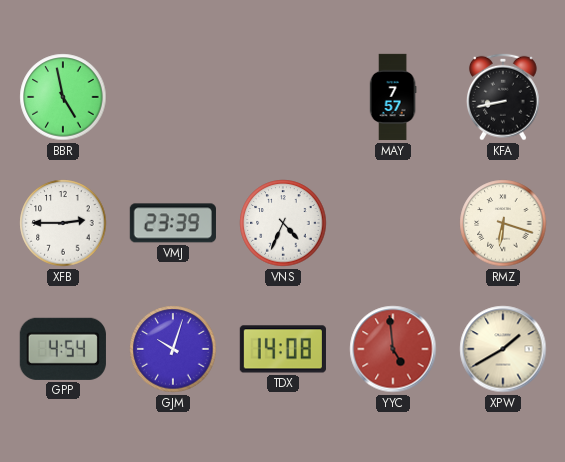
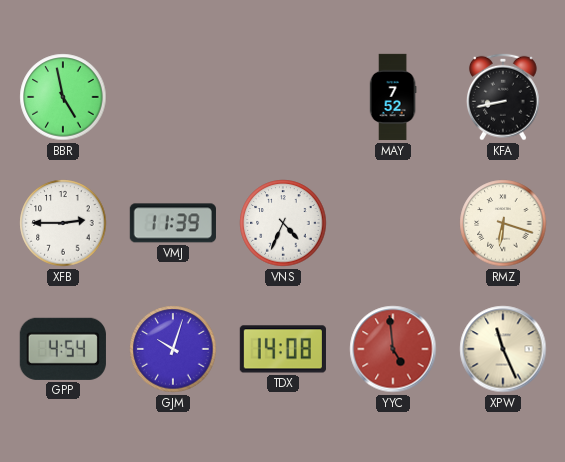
MAY: 7:57 -> 7:52 (393, 97)
VMJ: 23:39 -> 11:39 (173, 223)
XPW: 1:40 -> 11:26 (503, 349)
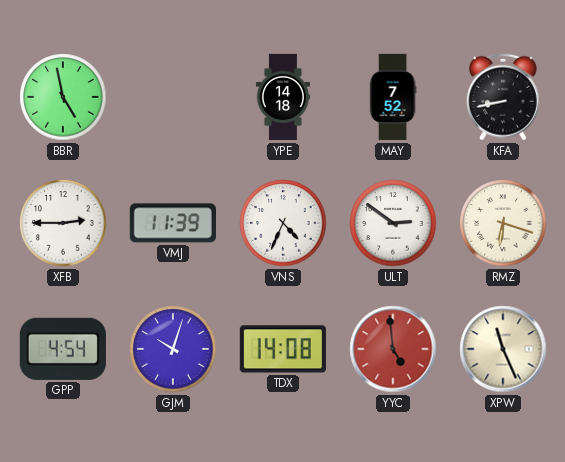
YPE: none -> 14:18 (283, 97)
ULT: none -> 2:51 (393, 223)
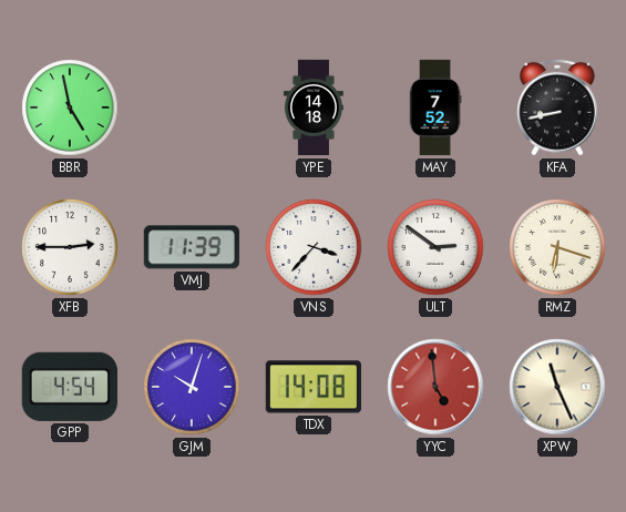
VNS: 4:34 -> 3:37 (314, 247)
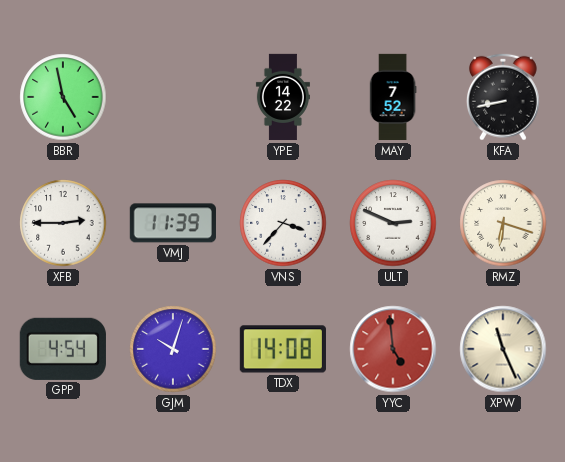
YPE: 14:18 -> 14:22 (283, 97)
ULT: 2:51 -> 2:49 (393, 223)
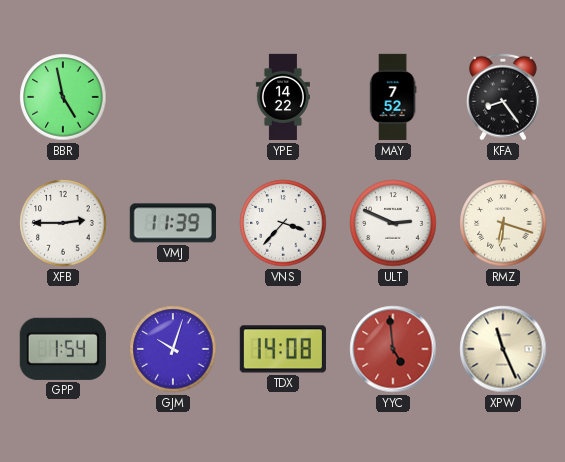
KFA: 8:43 -> 8:24 (503, 97)
GPP: 4:54 -> 1:54 (63, 349)
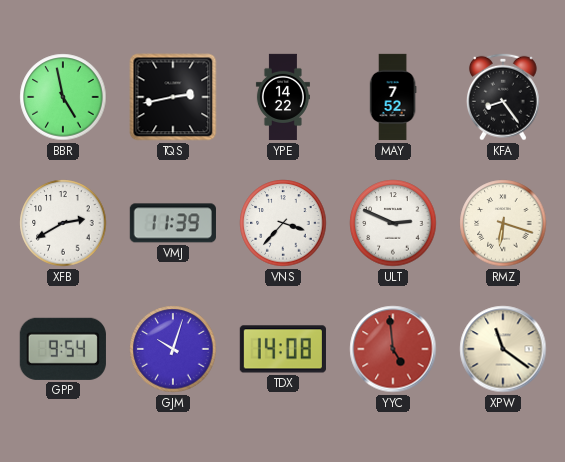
TQS: none -> 2:43 (173, 97)
XFB: 2:45 -> 2:40 (63, 223)
GPP: 1:54 -> 9:54 (63, 349)
XPW: 11:26 -> 11:21 (503, 349)
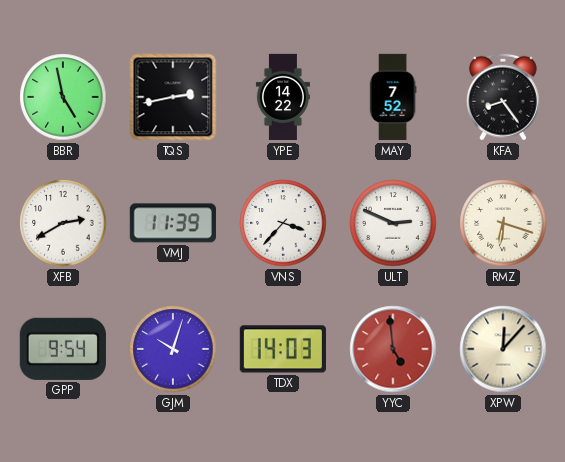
TDX: 14:08 -> 14:03 (283, 349)
XPW: 11:21 -> 12:07 (503, 349)
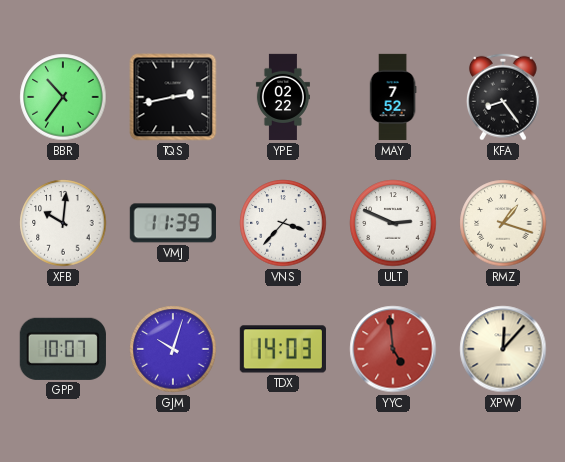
BBR: 4:58 -> 10:36 (63, 97)
YPE: 14:22 -> 02:22 (283, 97)
XFB: 2:40 -> 10:01 (63, 223)
RMZ: 6:18 -> 1:18 (503, 223)
GPP: 9:54 -> 10:07 (63, 349)
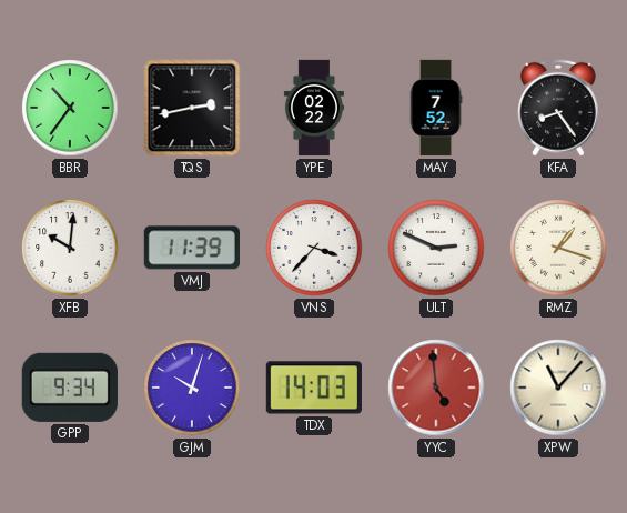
GPP: 10:07 -> 9:34 (70, 388)
XPW: 12:07 -> 11:07 (558, 388)
